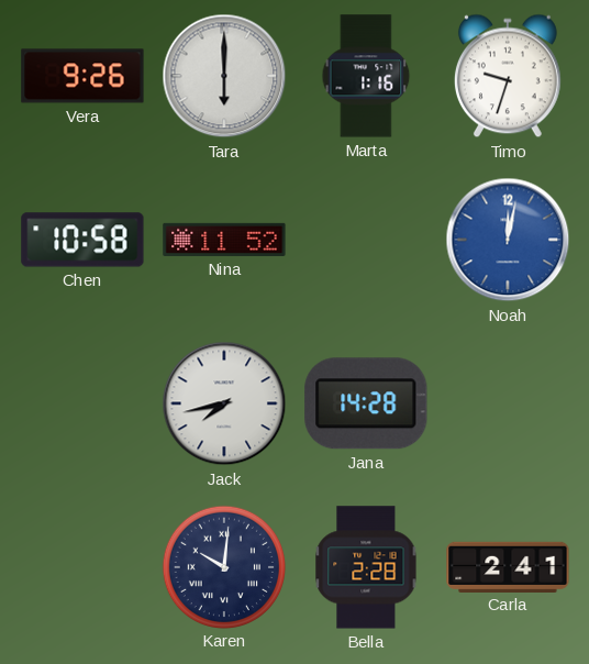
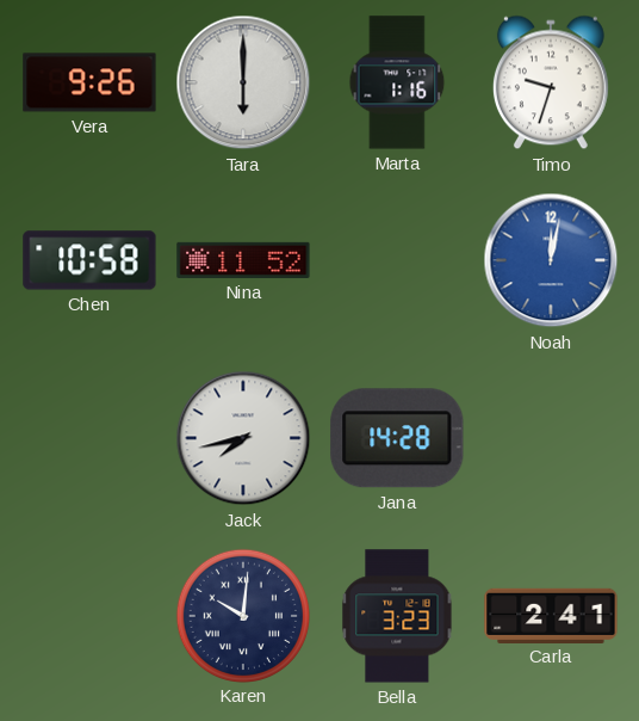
Bella: 2:28 -> 3:23 (397, 616)
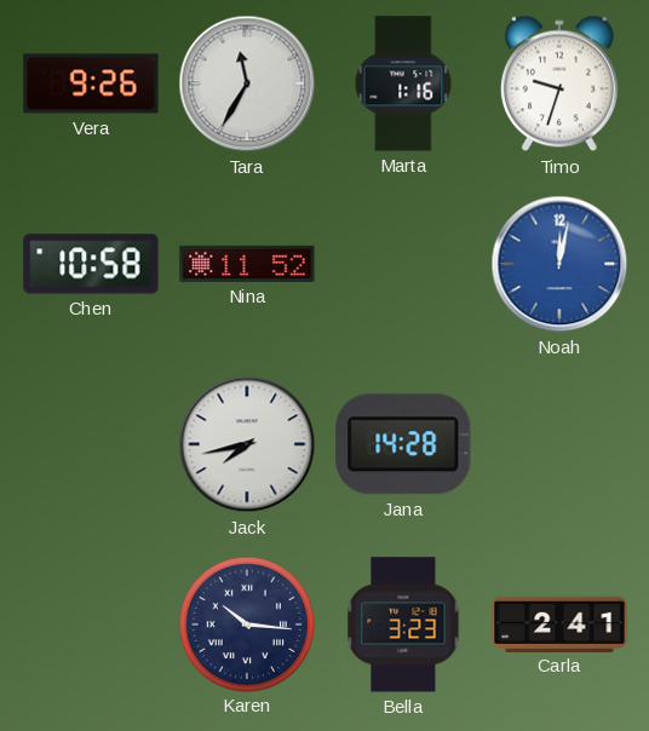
Tara: 6:00 -> 11:35 (247, 84)
Karen: 10:01 -> 10:16 (246, 623)
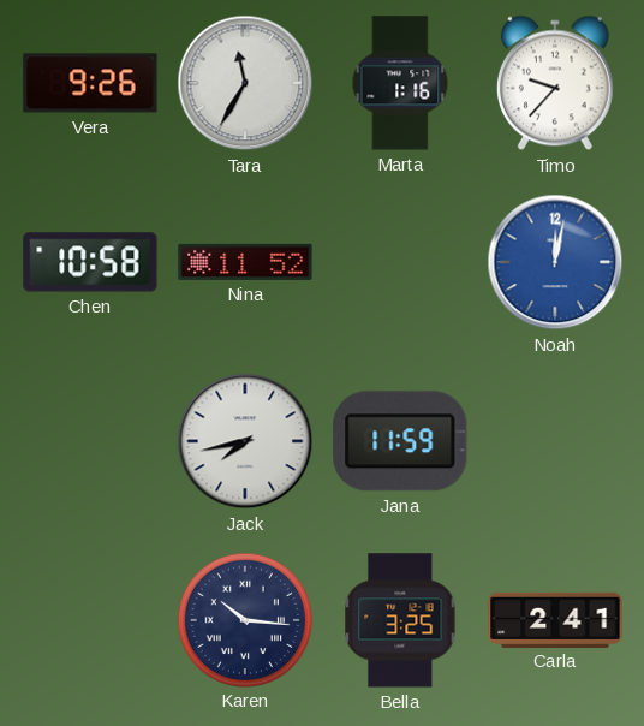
Timo: 9:33 -> 9:37 (555, 83)
Jana: 14:28 -> 11:59 (400, 441)
Bella: 3:23 -> 3:25 (400, 620)
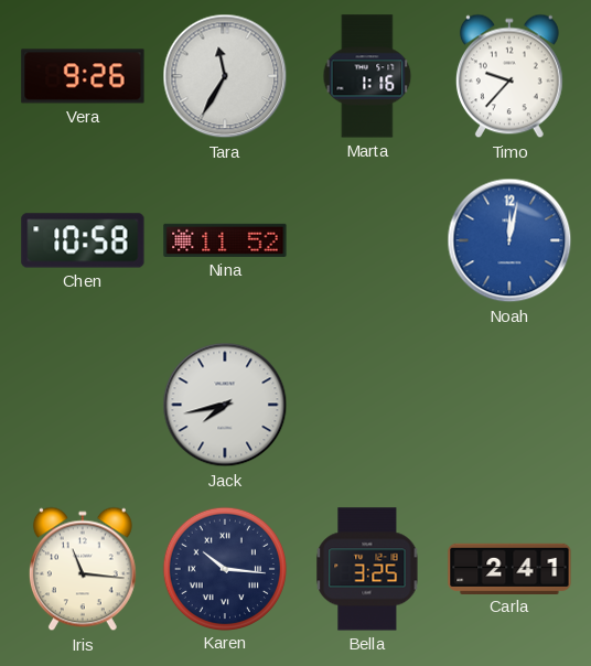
Jana: 11:59 -> none (400, 441)
Iris: none -> 11:16 (83, 569)
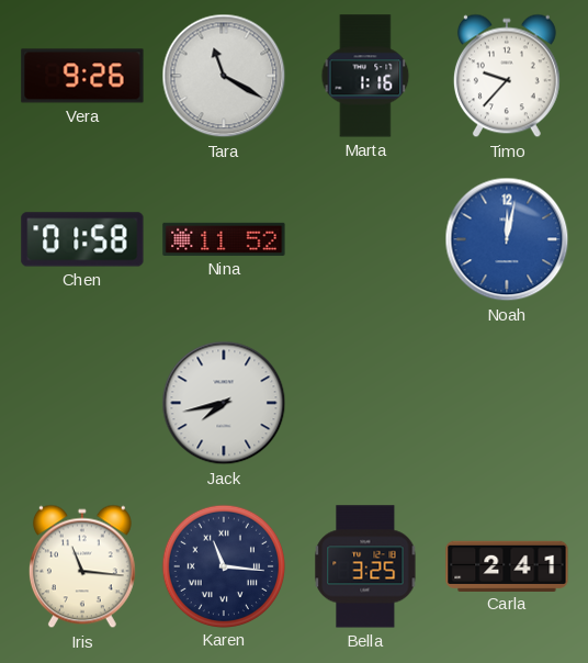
Tara: 11:35 -> 11:20 (224, 76)
Chen: 10:58 -> 01:58 (82, 239)
Karen: 10:16 -> 11:16 (223, 565)
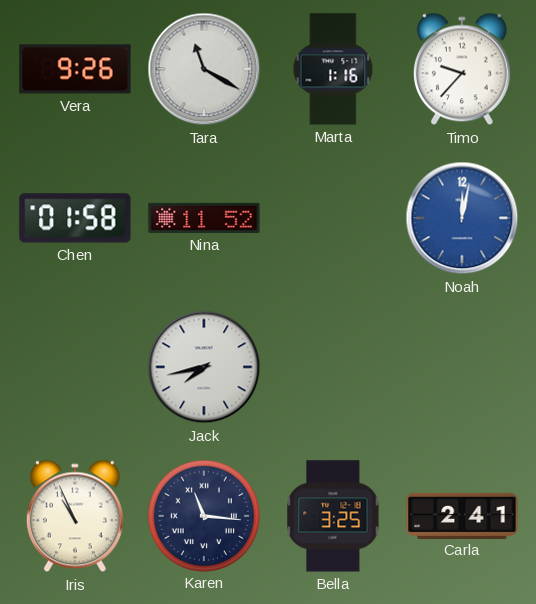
Iris: 11:16 -> 10:56 (75, 516)
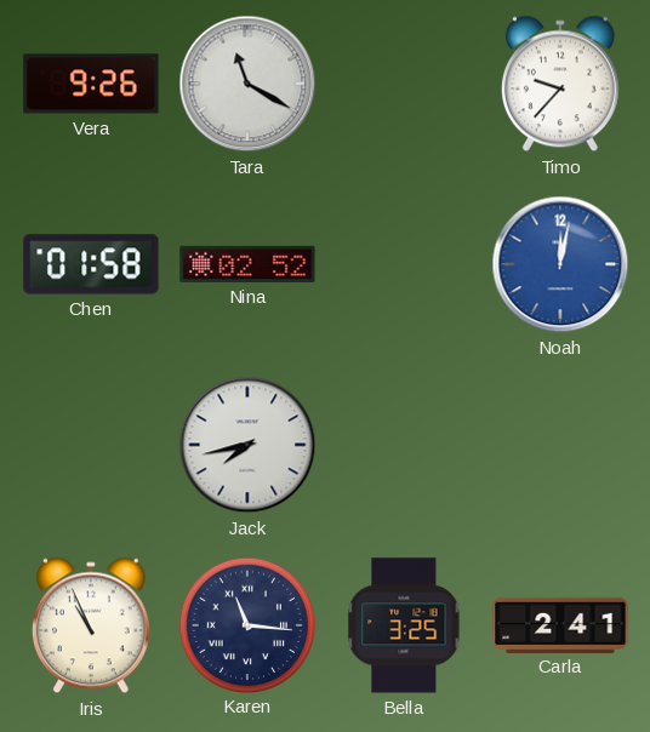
Marta: 1:16 -> none (333, 69)
Nina: 11:52 -> 02:52 (247, 264)
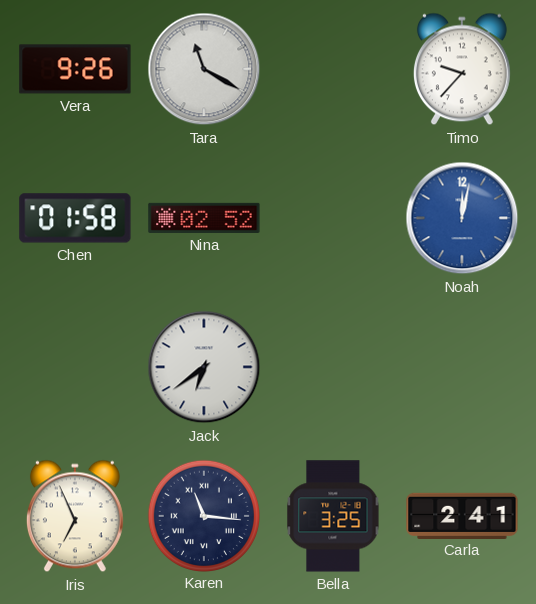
Jack: 7:43 -> 6:39 (204, 367)
Iris: 10:56 -> 6:56 (75, 516)
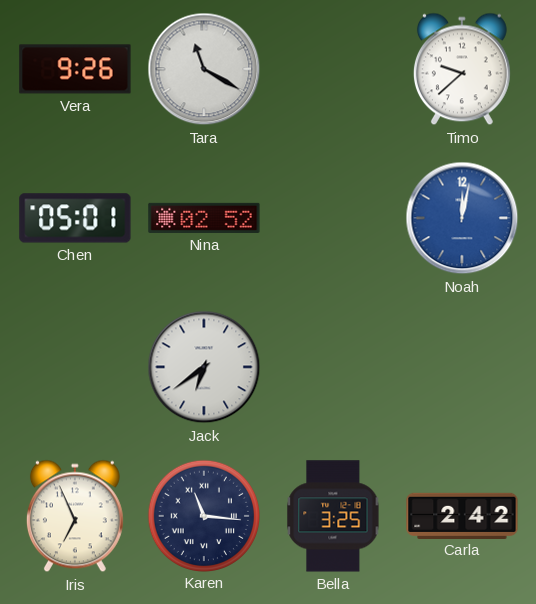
Timo: 9:37 -> 9:38 (462, 69)
Chen: 01:58 -> 05:01 (75, 218)
Carla: 2:41 -> 2:42 (462, 515)
